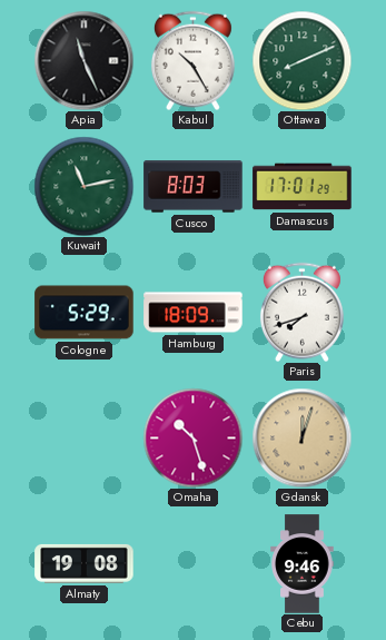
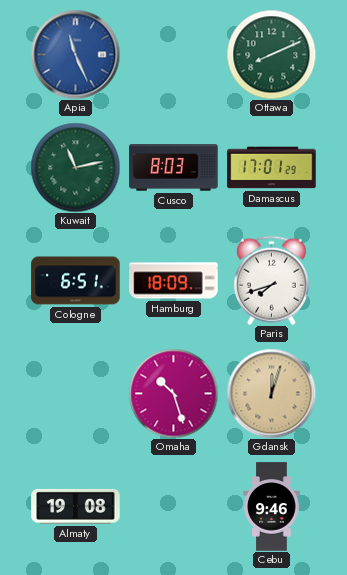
Apia dial: black -> blue (75, 54)
Kabul: 10:25 -> none (192, 60)
Cologne: 5:29 -> 6:51 (76, 281)
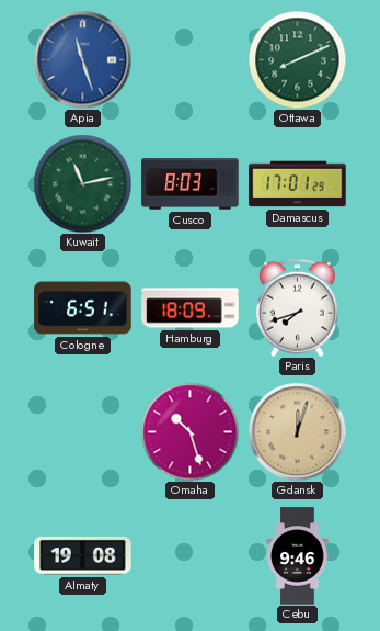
Apia: 11:26 -> 11:27 (82, 59)
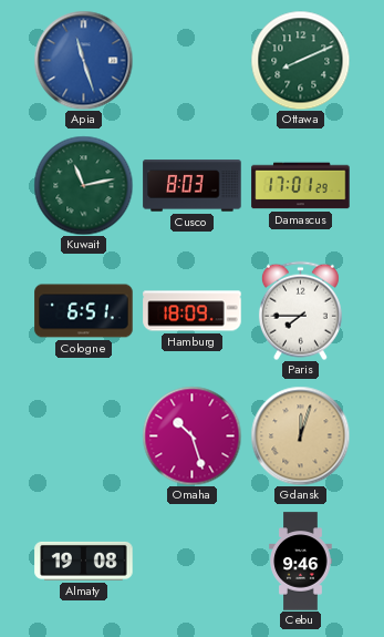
Paris: 7:42 -> 7:45 (300, 310)
